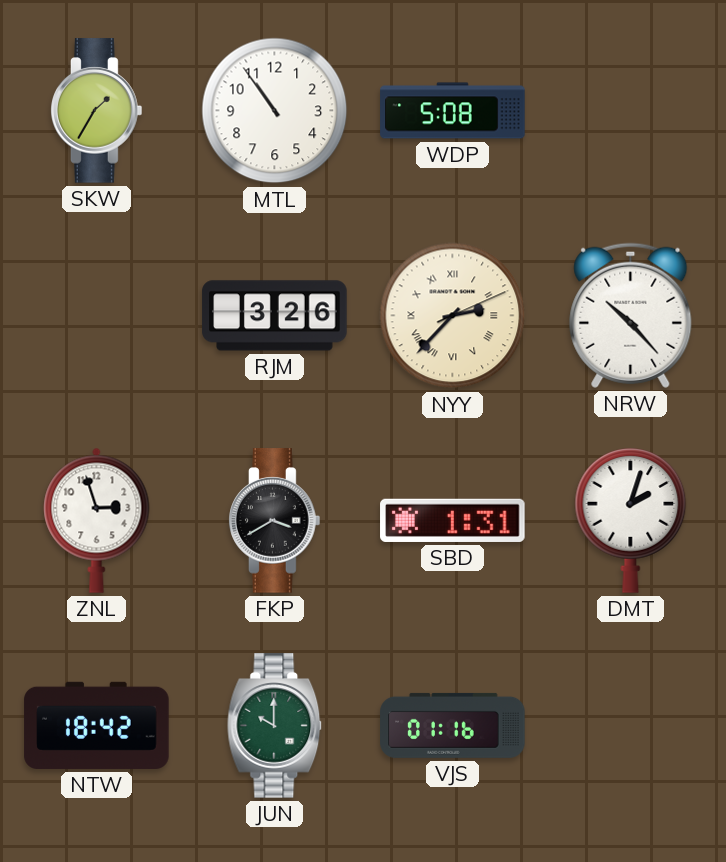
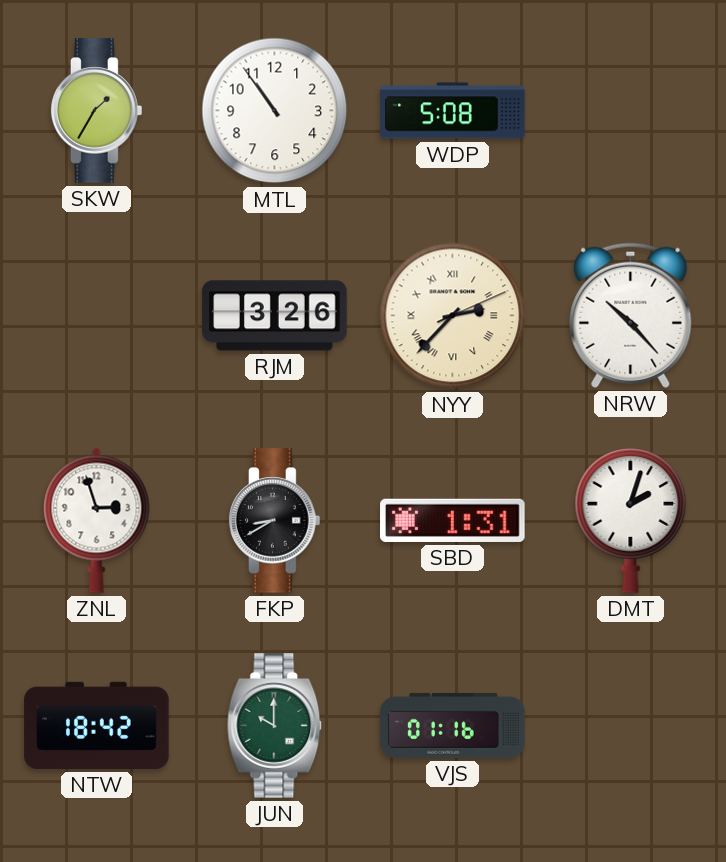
FKP: 3:40 -> 8:40 (275, 521)
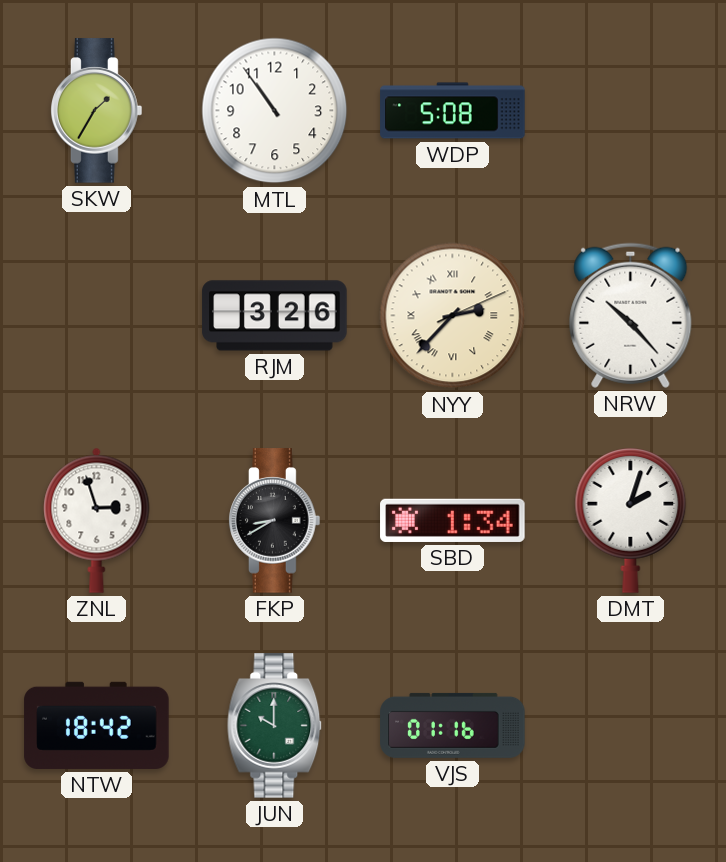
SBD: 1:31 -> 1:34 (453, 520)
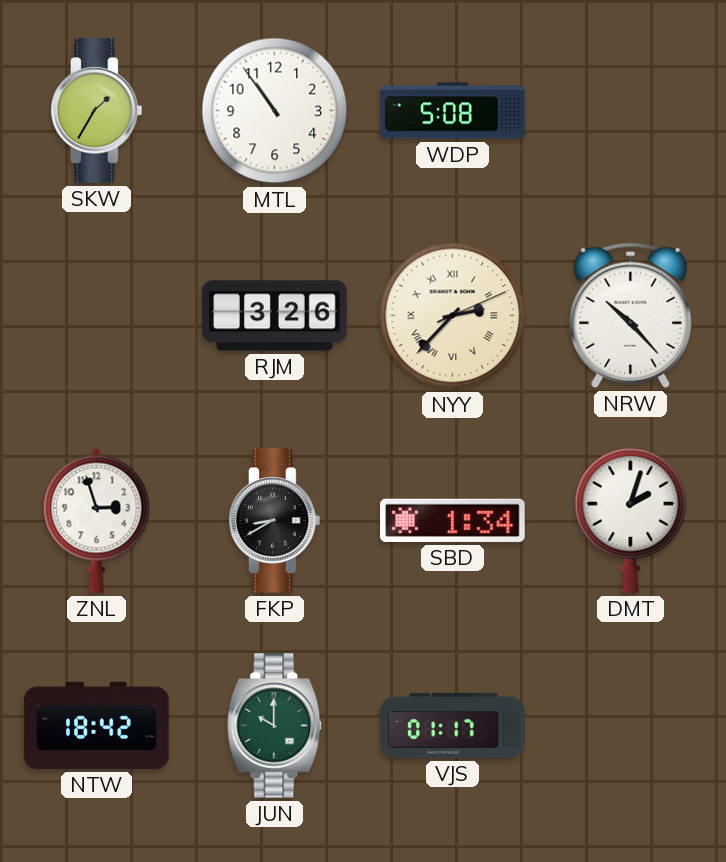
VJS: 01:16 -> 01:17 (453, 725)
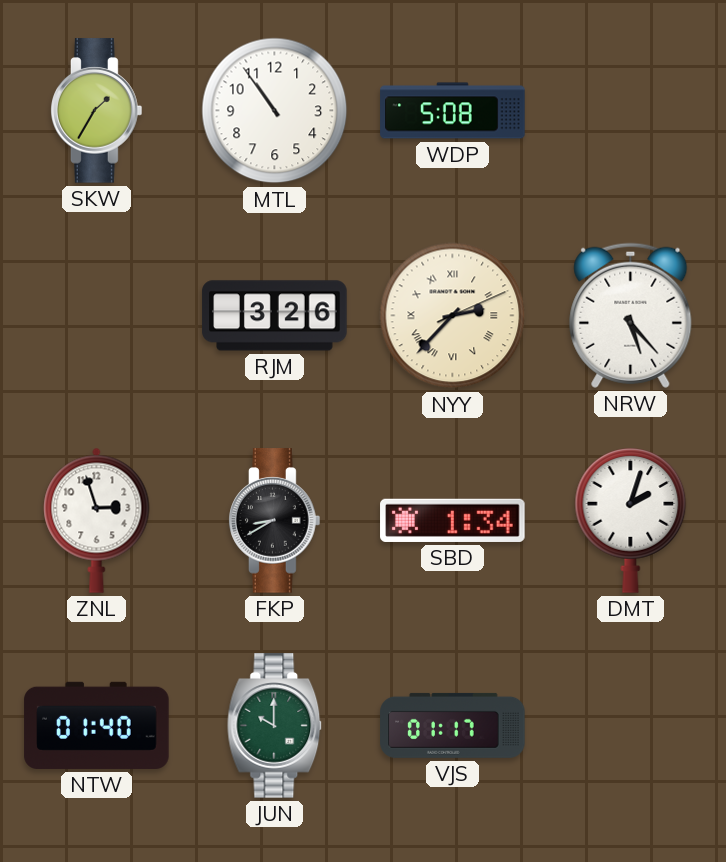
NRW: 10:23 -> 5:23 (631, 315)
NTW: 18:42 -> 01:40 (97, 725)
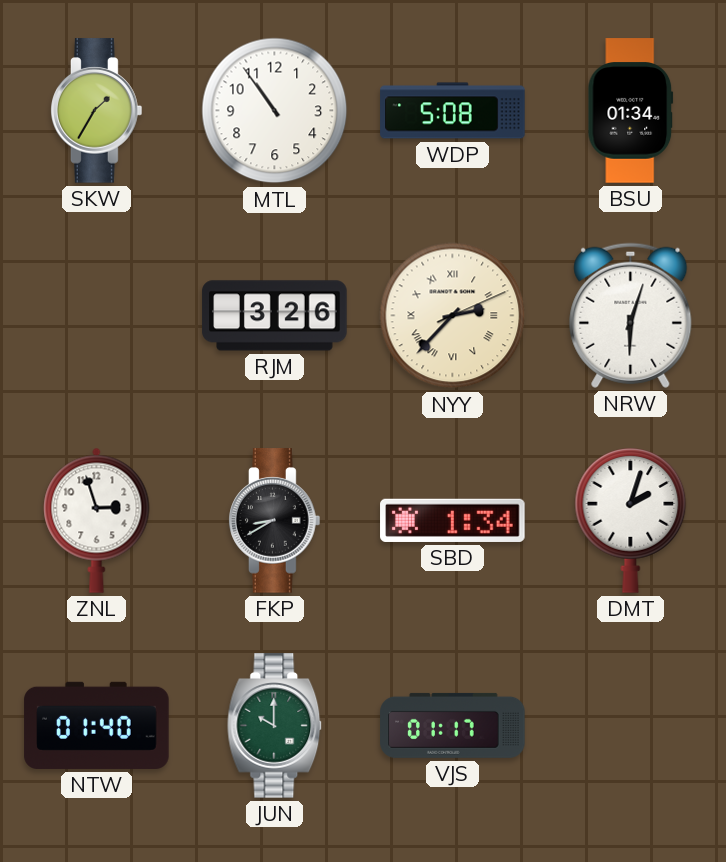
BSU: none -> 01:34 (631, 111)
NRW: 5:23 -> 6:03 (631, 315)
